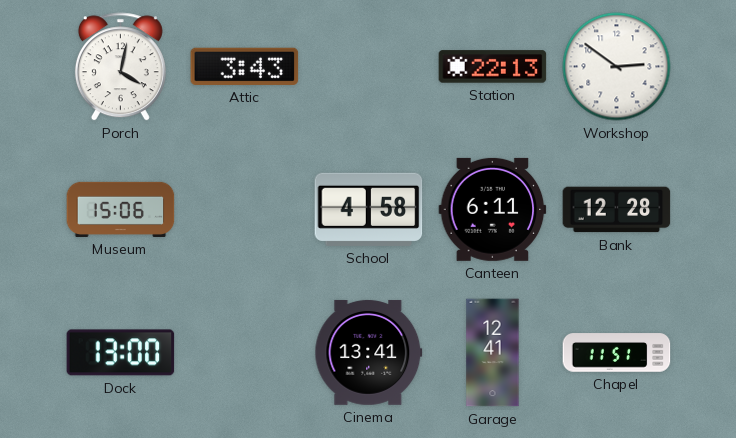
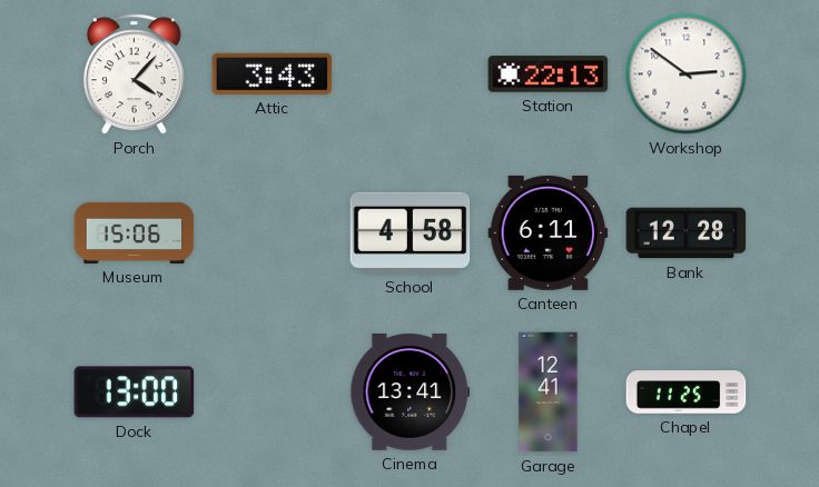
Porch: 4:02 -> 4:07 (134, 74)
Chapel: 11:51 -> 11:25 (687, 392)
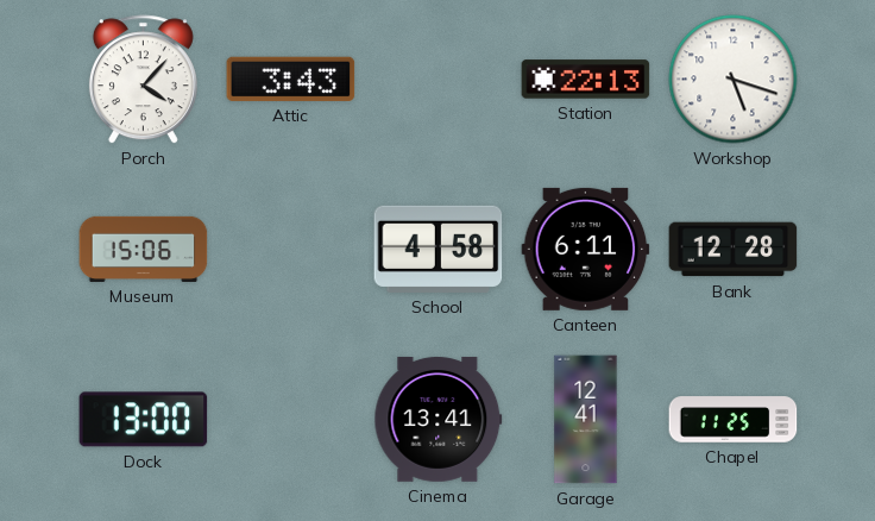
Workshop: 2:51 -> 5:18 (734, 80)
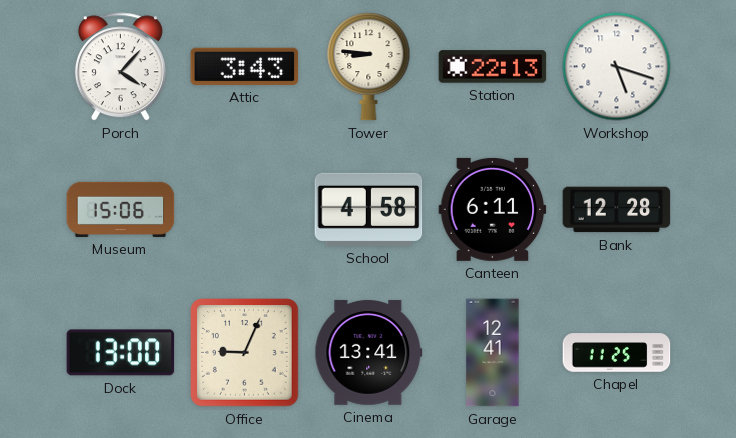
Tower: none -> 8:46 (369, 66)
Office: none -> 9:04 (245, 353)
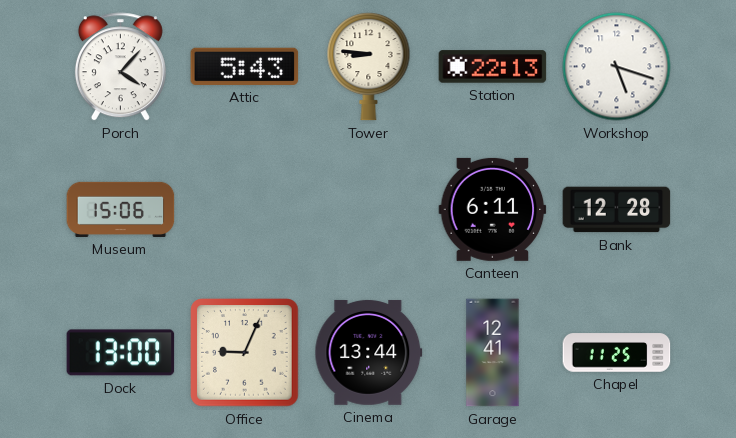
Attic: 3:43 -> 5:43 (245, 66)
School: 4:58 -> none (369, 209)
Cinema: 13:41 -> 13:44 (369, 352)
